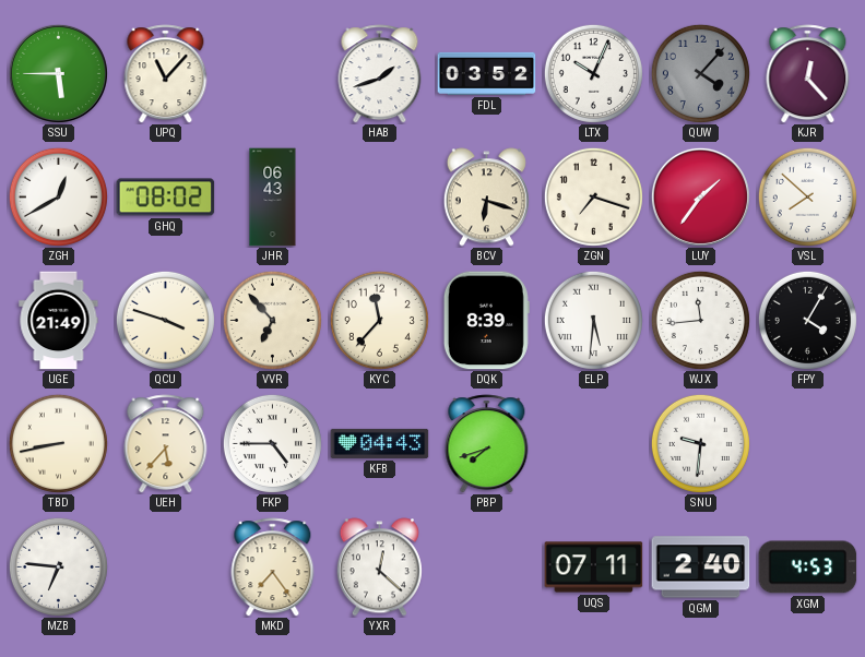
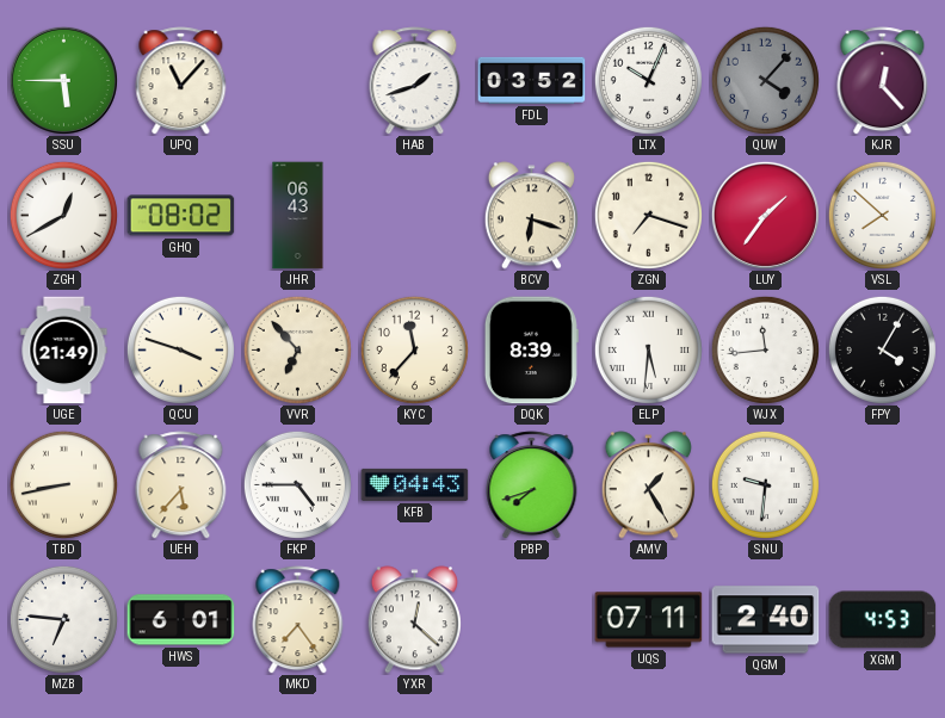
AMV: none -> 1:25 (648, 485)
HWS: none -> 6:01 (181, 620)
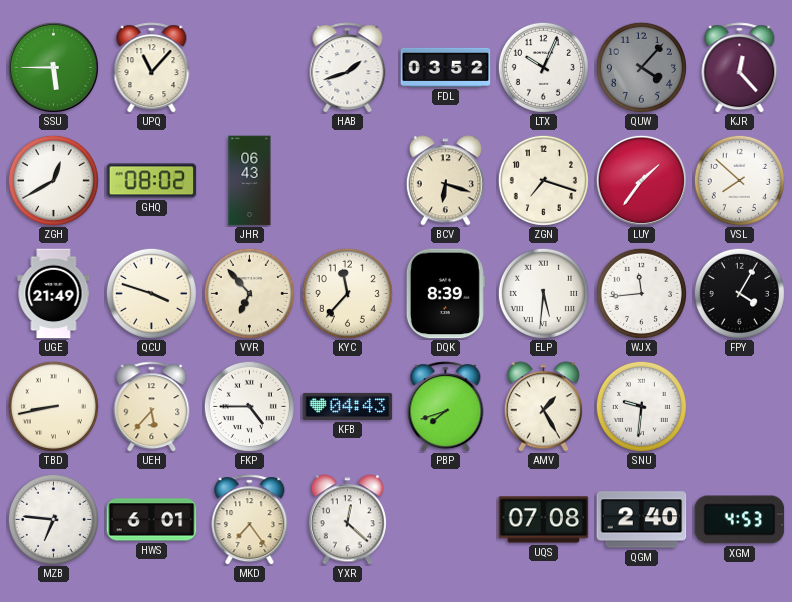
UQS: 07:11 -> 07:08 (544, 520)
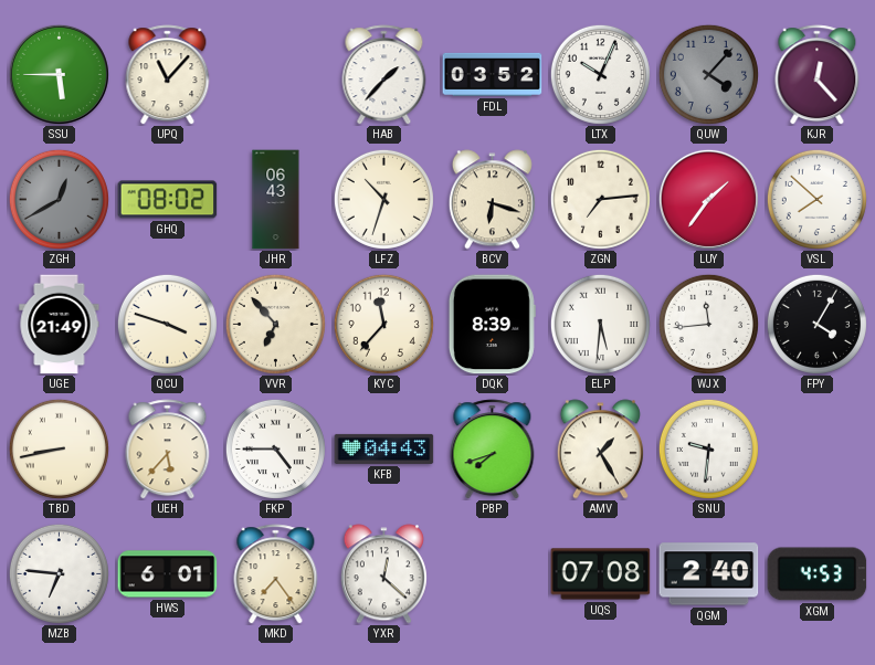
HAB: 1:42 -> 1:37 (384, 75)
ZGH dial: white -> grey (59, 199)
LFZ: none -> 10:33 (383, 199)
ZGN: 7:18 -> 7:14 (600, 199)
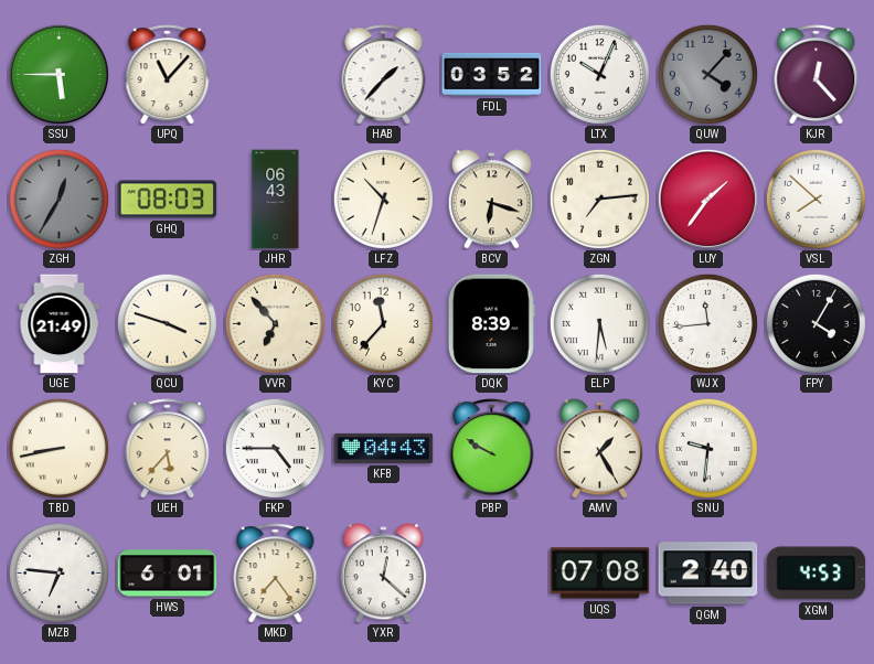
ZGH: 12:40 -> 12:35 (58, 199)
GHQ: 08:02 -> 08:03 (168, 200)
PBP: 7:42 -> 9:50 (492, 449)
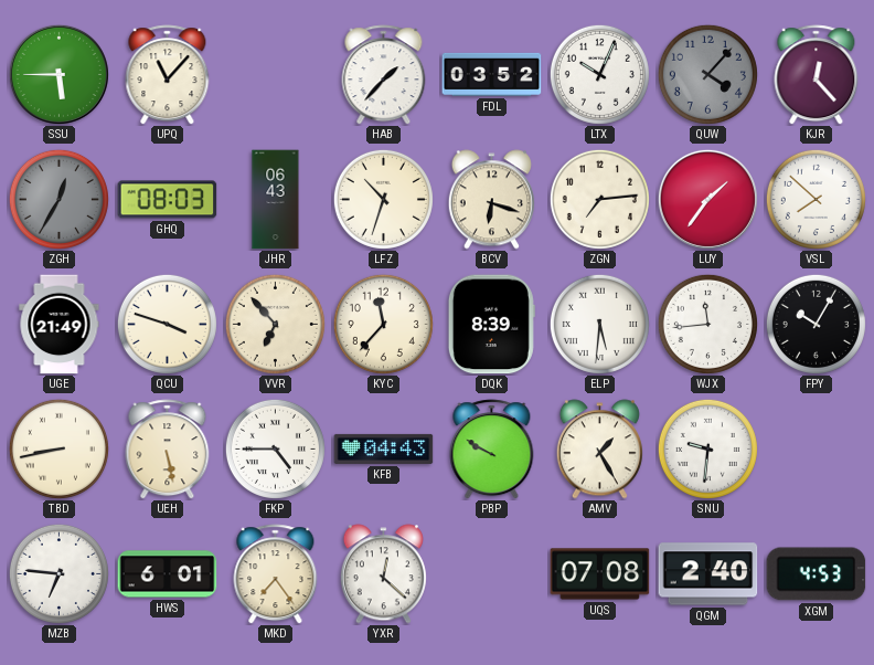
FPY: 4:05 -> 10:05 (816, 324)
UEH: 5:37 -> 5:28 (168, 450)
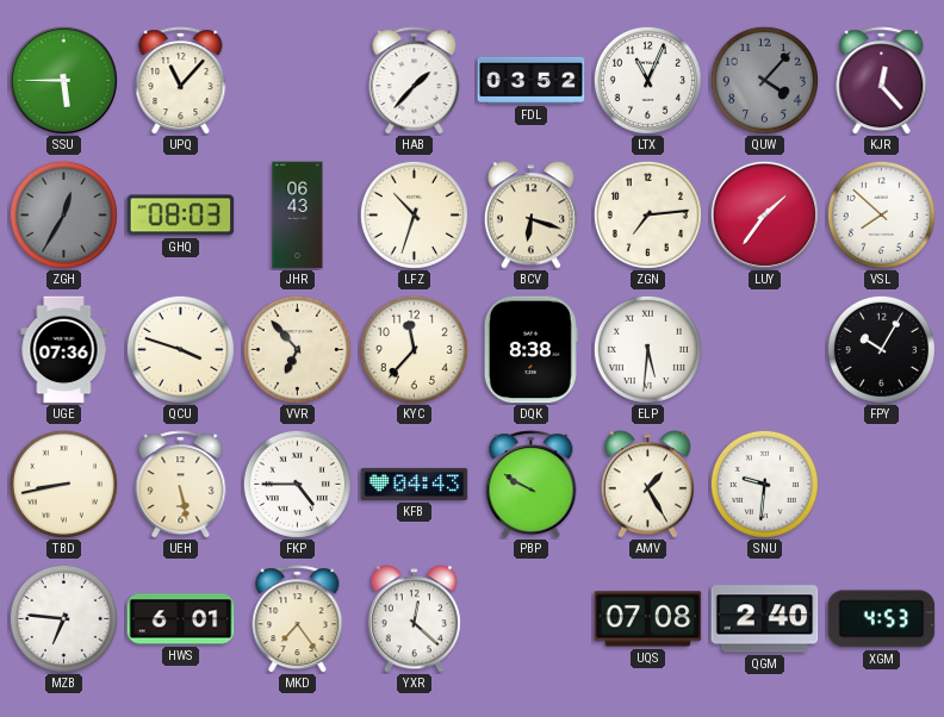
LTX: 10:04 -> 11:04 (647, 80)
UGE: 21:49 -> 07:36 (64, 350)
DQK: 8:39 -> 8:38 (530, 350)
WJX: 11:44 -> none (707, 324)
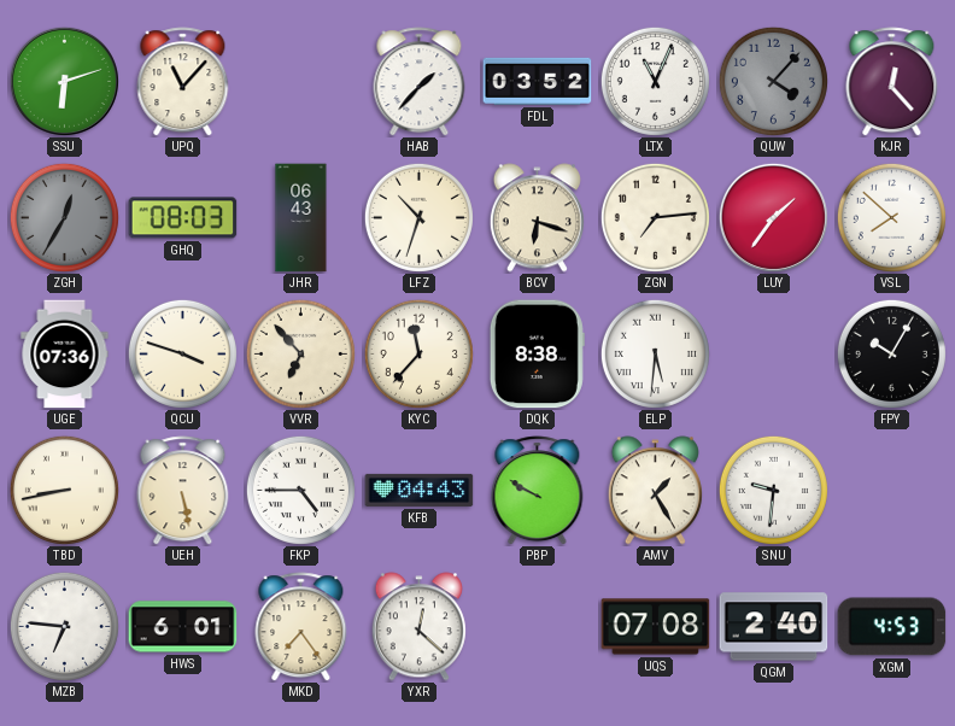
SSU: 5:45 -> 6:12 (64, 81)
